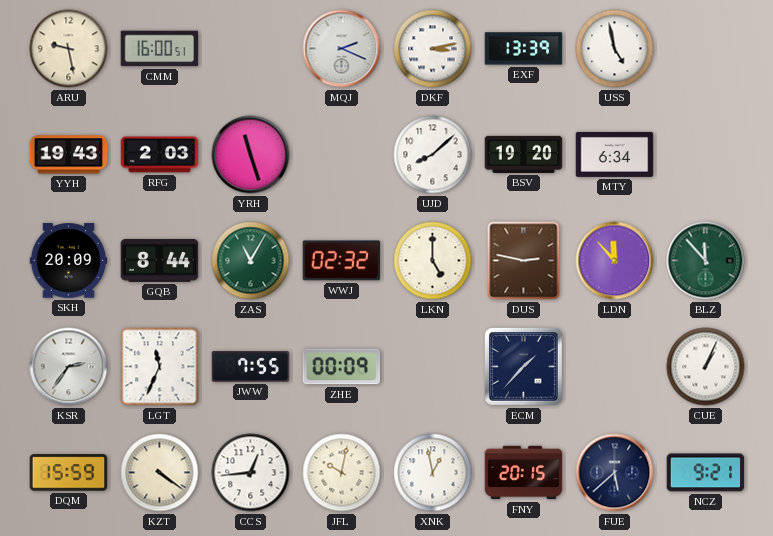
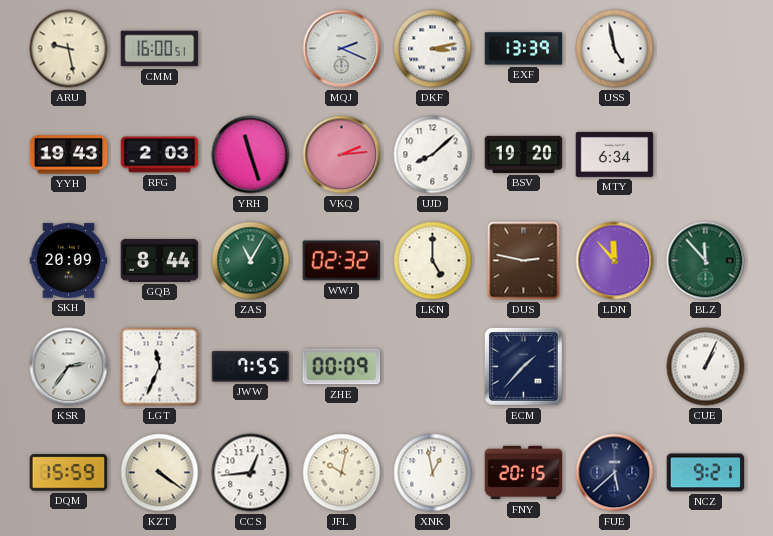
VKQ: none -> 2:14 (342, 155)
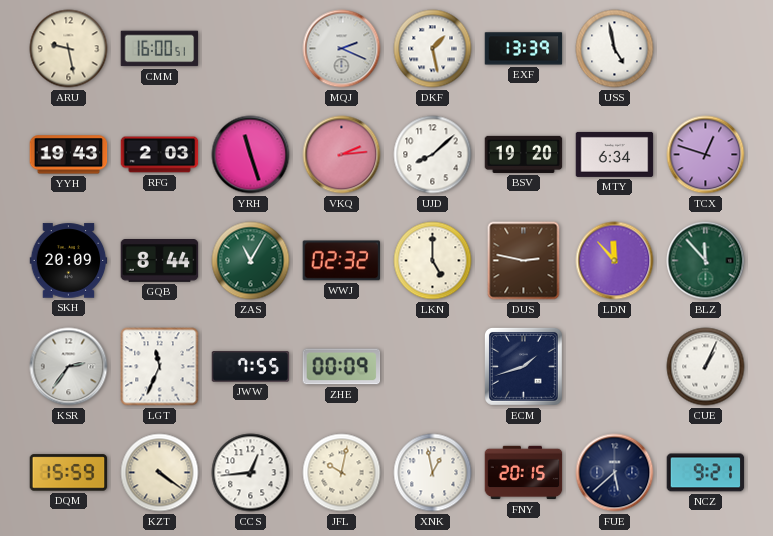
DKF: 3:13 -> 1:28 (433, 49)
TCX: none -> 12:48 (706, 155)
ECM: 1:37 -> 1:42 (524, 367)
